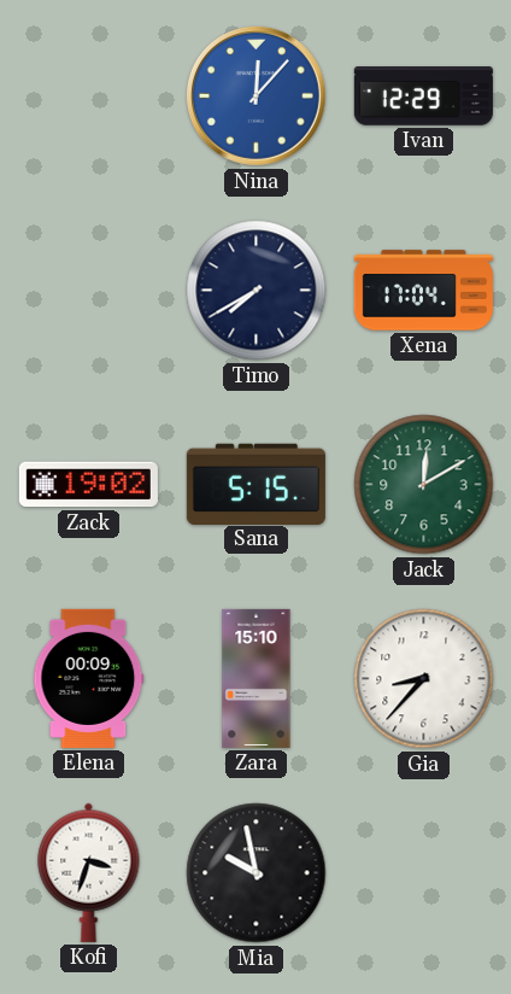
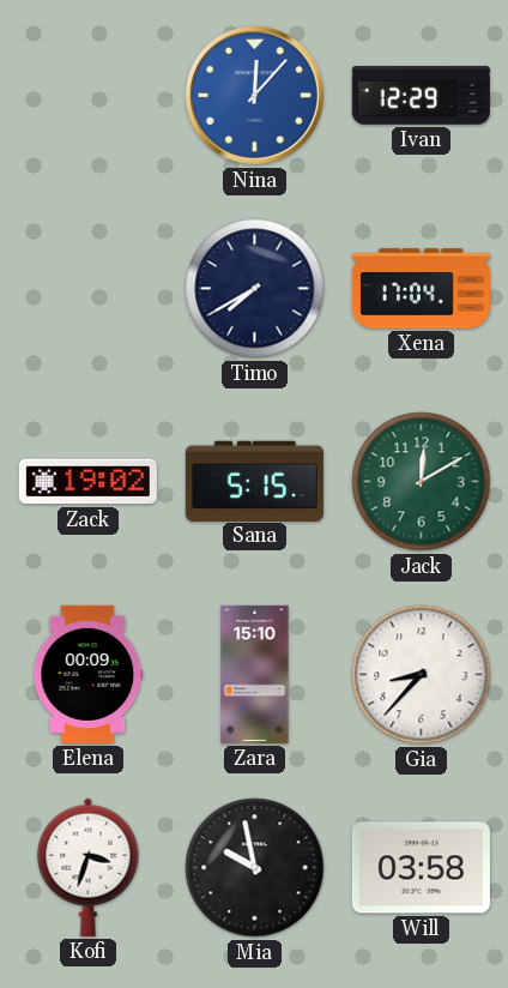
Will: none -> 03:58 (421, 868)
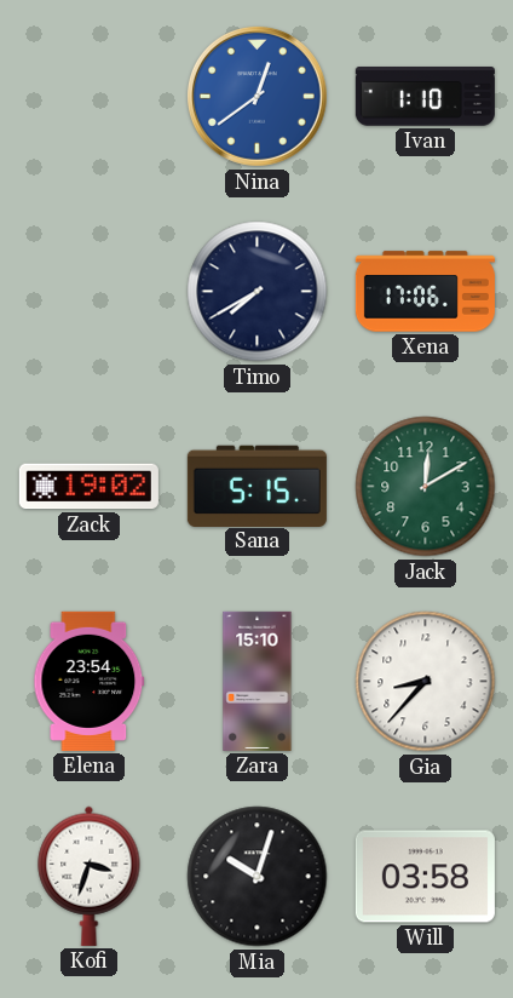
Nina: 12:07 -> 12:39 (256, 96)
Ivan: 12:29 -> 1:10 (425, 97)
Xena: 17:04 -> 17:06 (425, 292)
Elena: 00:09 -> 23:54 (90, 681)
Mia: 9:58 -> 10:03 (258, 877)
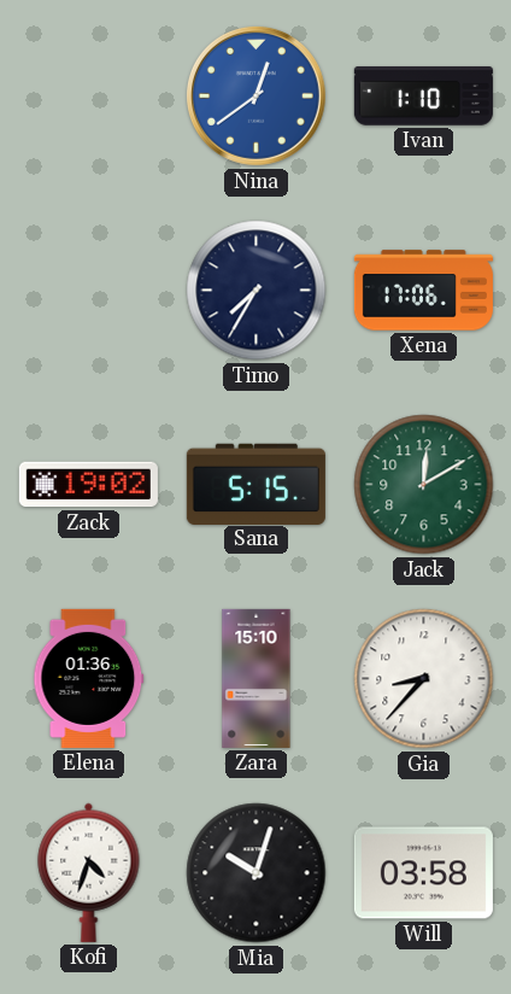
Timo: 7:40 -> 7:35 (257, 291)
Elena: 23:54 -> 01:36 (89, 678)
Kofi: 3:33 -> 4:33 (89, 872)
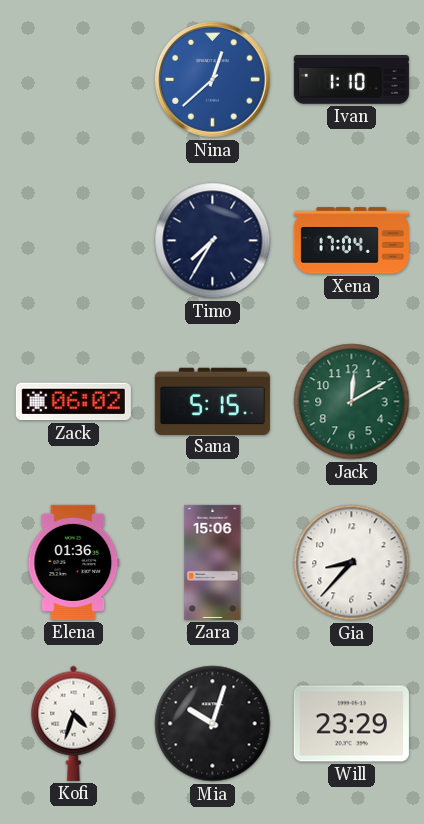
Nina: 12:39 -> 12:38 (212, 79)
Xena: 17:06 -> 17:04 (351, 241)
Zack: 19:02 -> 06:02 (73, 402)
Zara: 15:10 -> 15:06 (213, 562)
Will: 03:58 -> 23:29 (351, 724)
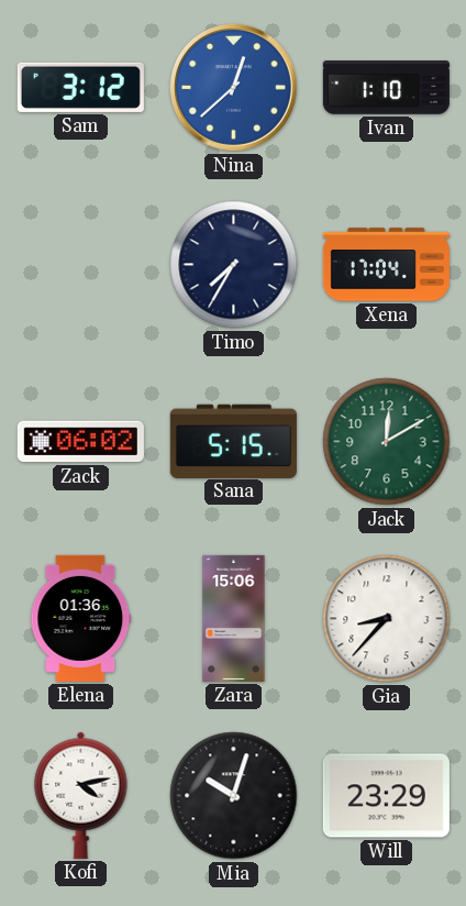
Sam: none -> 3:12 (80, 87)
Kofi: 4:33 -> 4:13 (81, 795)
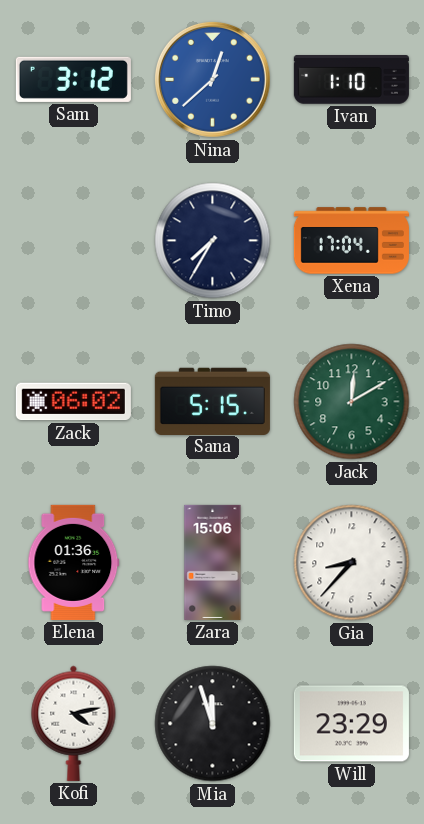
Mia: 10:03 -> 11:57 (213, 724)
